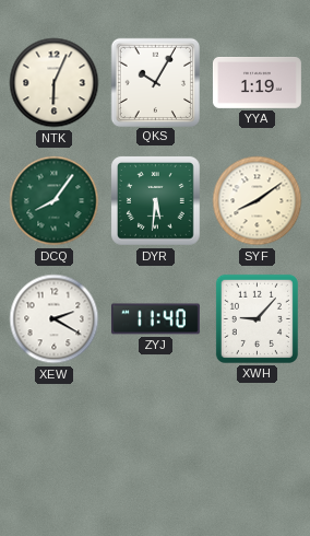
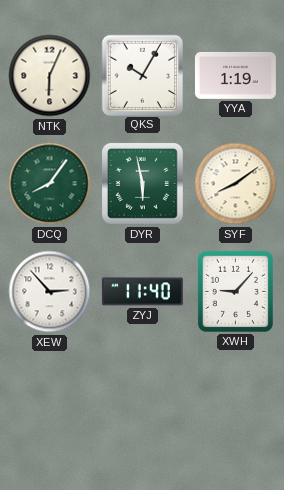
DYR: 5:31 -> 5:58 (143, 184)
XEW: 2:20 -> 2:53 (50, 292)
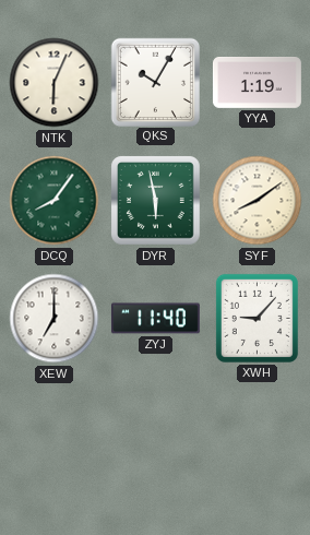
XEW: 2:53 -> 7:00 (55, 319)
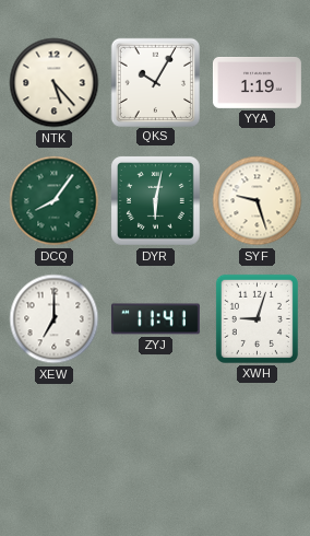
NTK: 6:04 -> 5:23 (55, 83)
DYR: 5:58 -> 6:02 (156, 201)
SYF: 8:09 -> 9:27 (258, 201)
ZYJ: 11:40 -> 11:41 (155, 319)
XWH: 9:07 -> 9:03 (257, 318)
